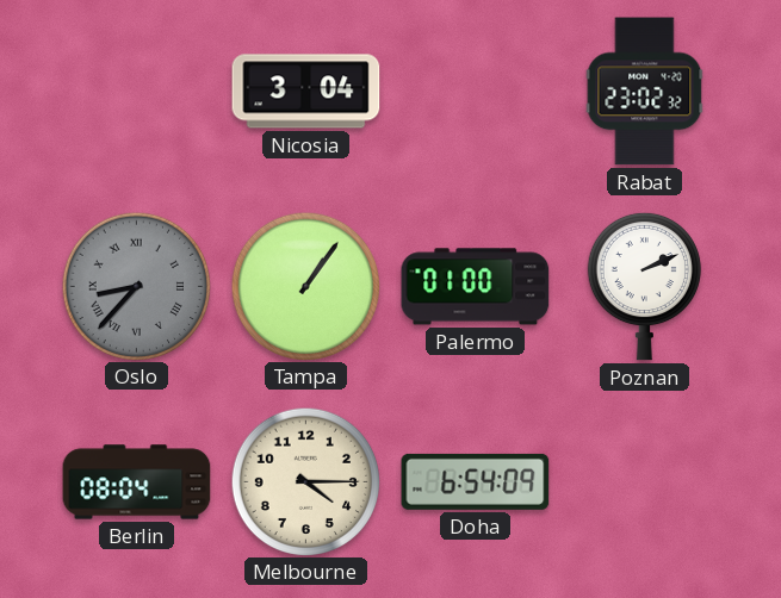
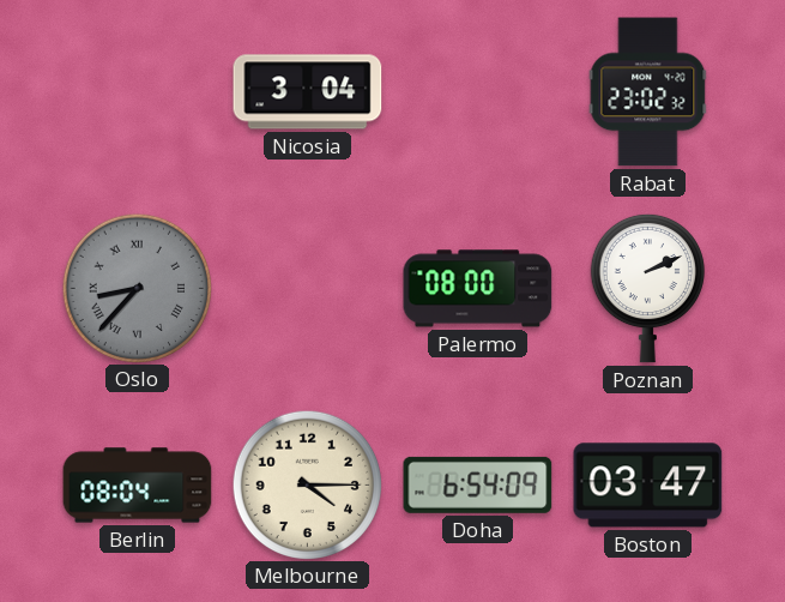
Tampa: 1:06 -> none (305, 286)
Palermo: 01:00 -> 08:00 (478, 289)
Boston: none -> 03:47 (648, 486)
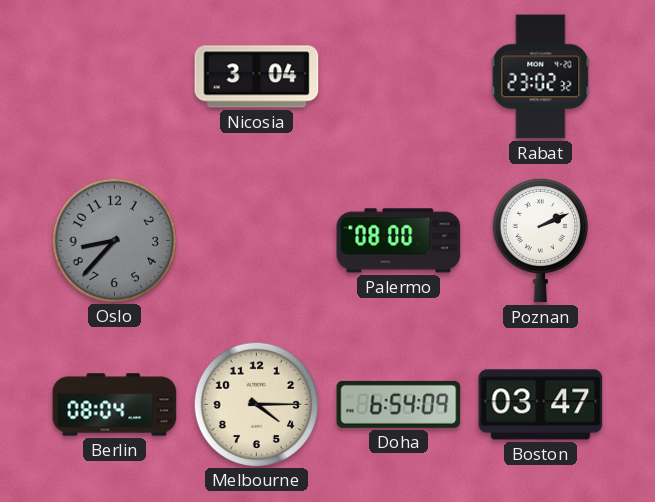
Oslo numerals: Roman -> Arabic (114, 240)
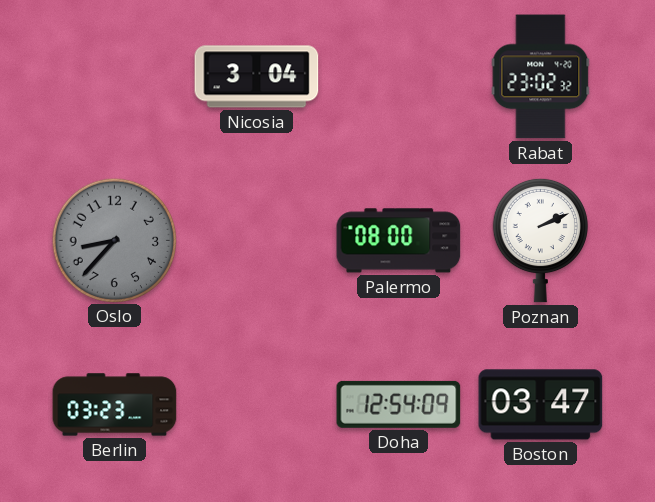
Berlin: 08:04 -> 03:23 (115, 405)
Melbourne: 4:15 -> none (256, 404)
Doha: 6:54 -> 12:54 (399, 404)
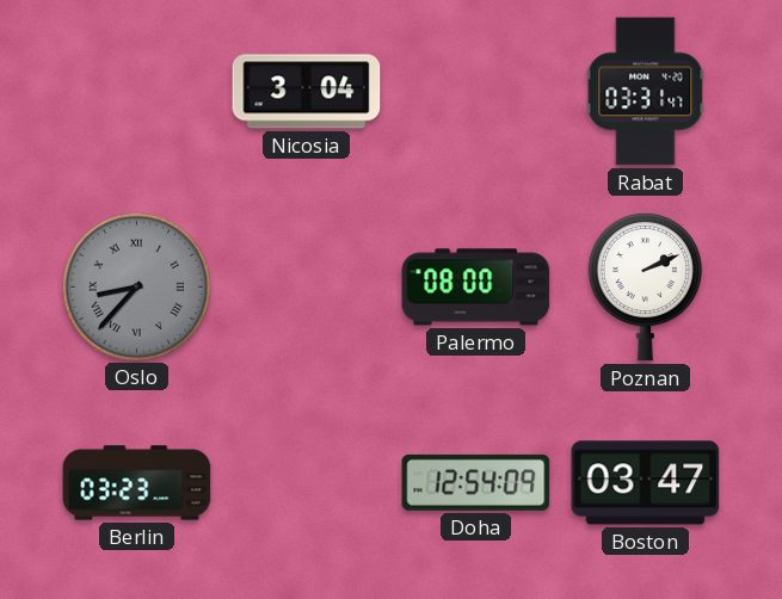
Rabat: 23:02 -> 03:31 (646, 92)
Oslo numerals: Arabic -> Roman (136, 286)
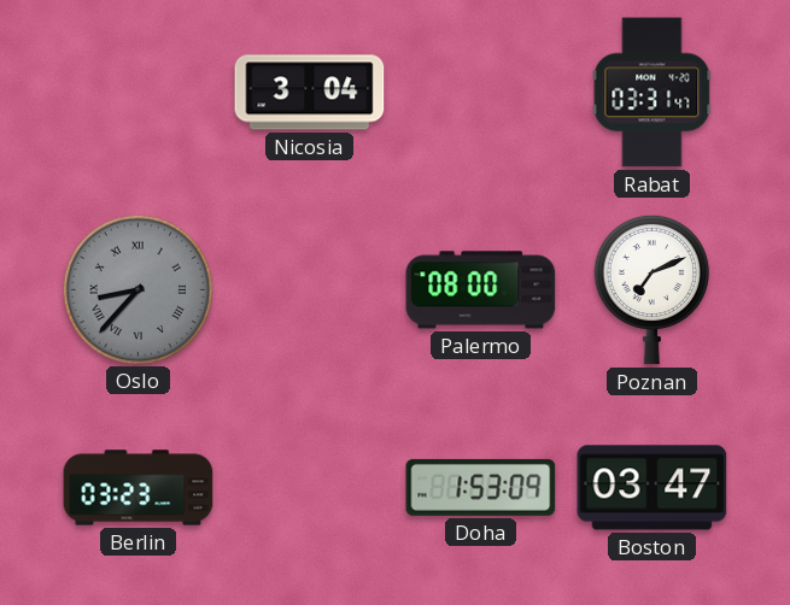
Poznan: 2:11 -> 7:11 (651, 289)
Doha: 12:54 -> 1:53 (481, 487)
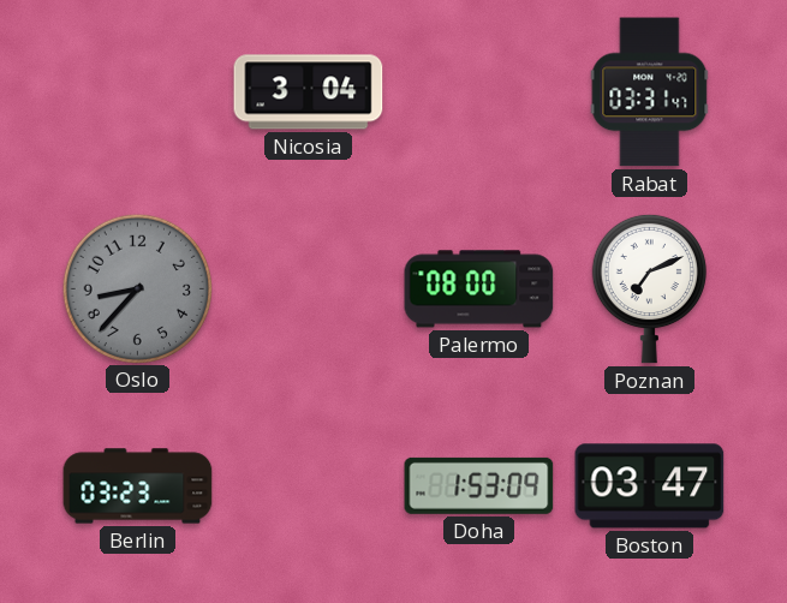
Oslo numerals: Roman -> Arabic (137, 288)
